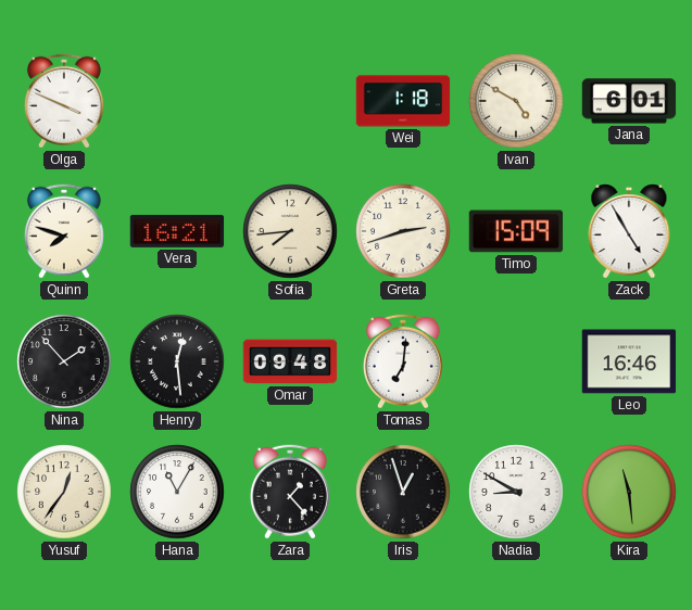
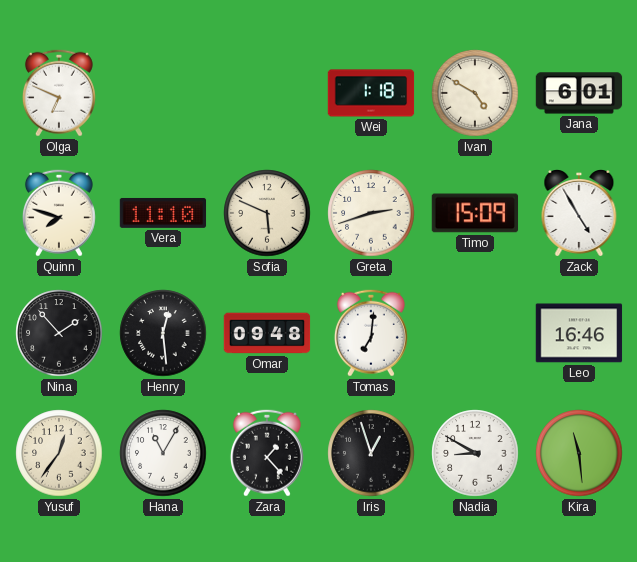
Olga: 3:49 -> 6:49 (59, 93)
Vera: 16:21 -> 11:10 (163, 213)
Sofia: 7:44 -> 5:49 (267, 213)
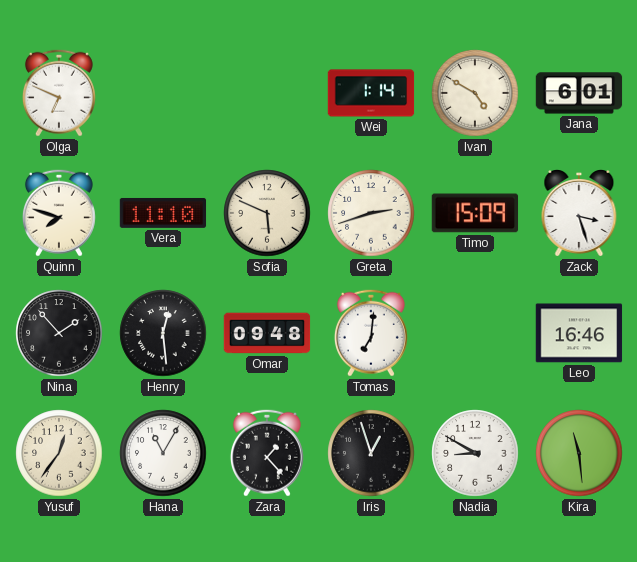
Wei: 1:18 -> 1:14 (371, 93)
Zack: 4:55 -> 3:27 (579, 214)
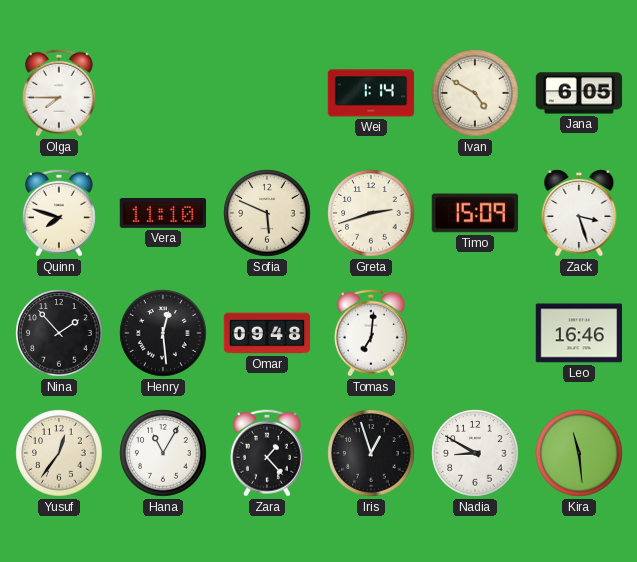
Olga: 6:49 -> 7:45 (59, 93)
Jana: 6:01 -> 6:05 (579, 93)
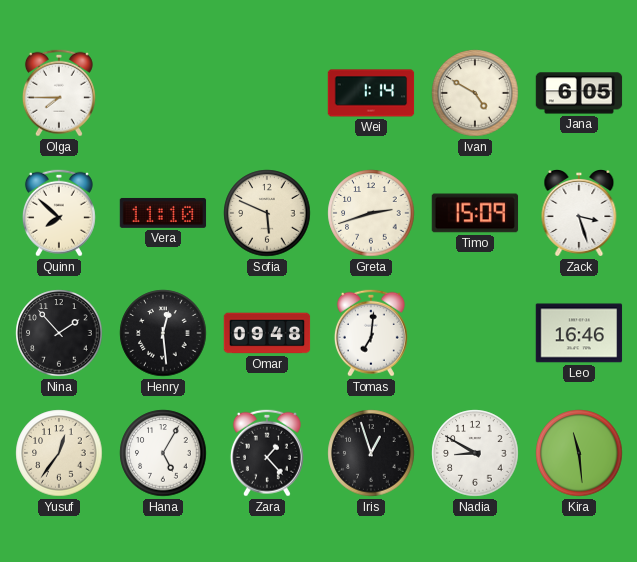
Quinn: 7:48 -> 7:52 (59, 213)
Hana: 11:05 -> 5:05 (163, 453)
